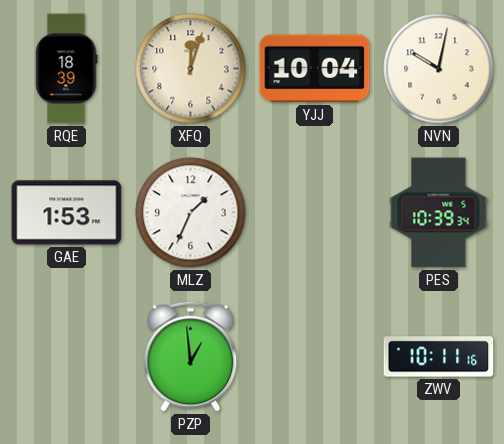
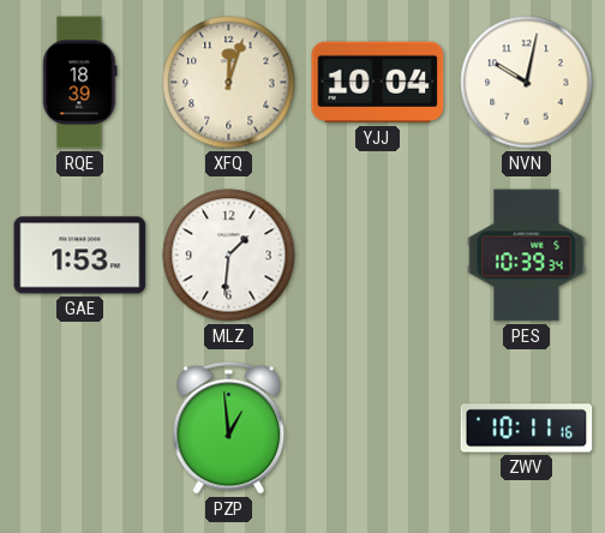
MLZ: 1:34 -> 1:31 (229, 256)
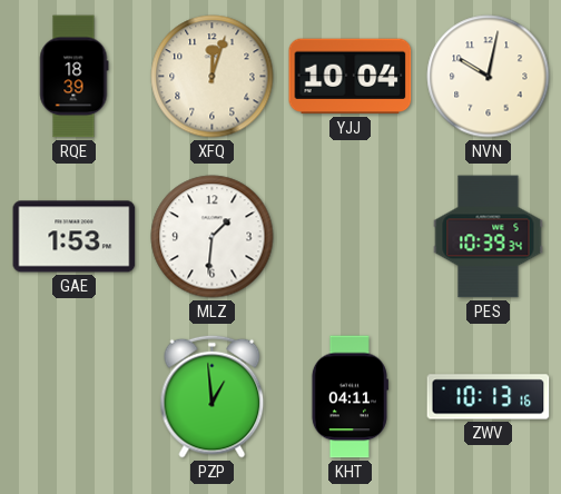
KHT: none -> 04:11 (350, 397)
ZWV: 10:11 -> 10:13 (489, 397)
